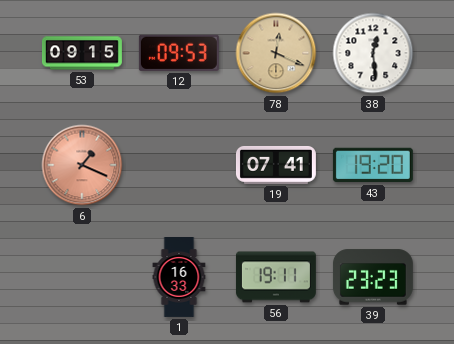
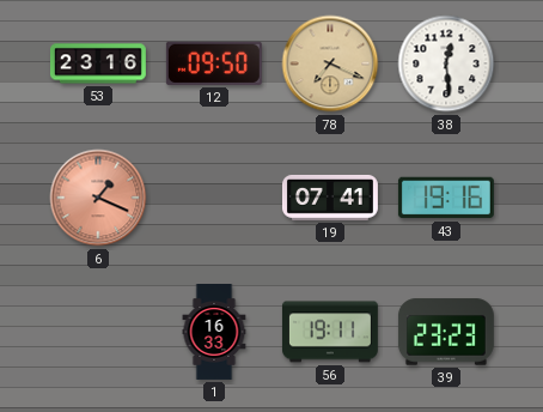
53: 09:15 -> 23:16 (98, 63)
12: 09:53 -> 09:50 (214, 63)
78: 12:19 -> 7:19 (330, 63)
43: 19:20 -> 19:16 (446, 198)
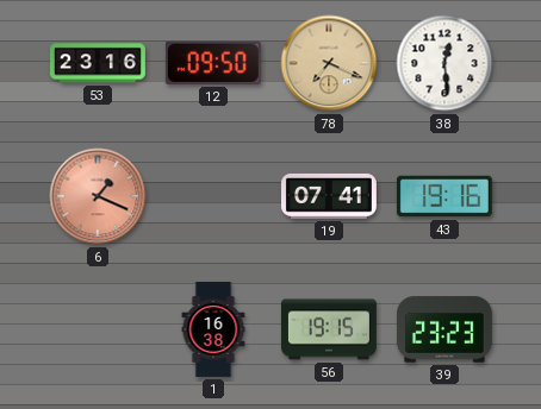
1: 16:33 -> 16:38 (213, 331)
56: 19:11 -> 19:15 (329, 329)
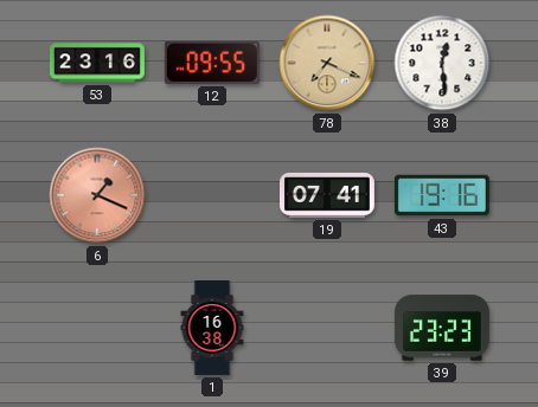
12: 09:50 -> 09:55 (212, 63)
56: 19:15 -> none (329, 329)
